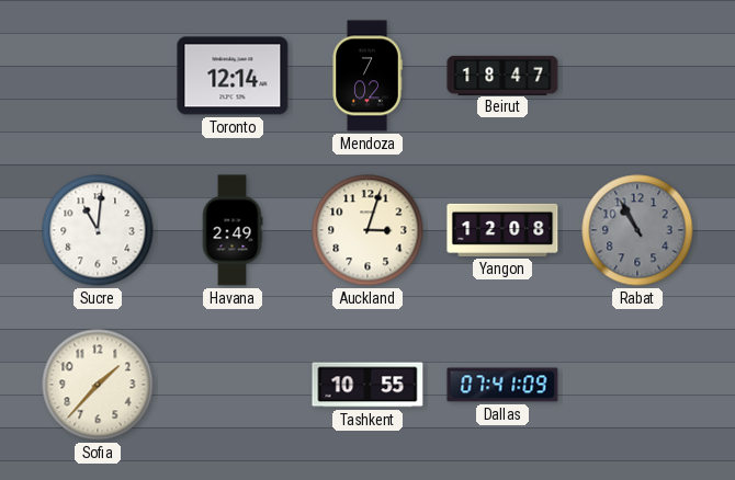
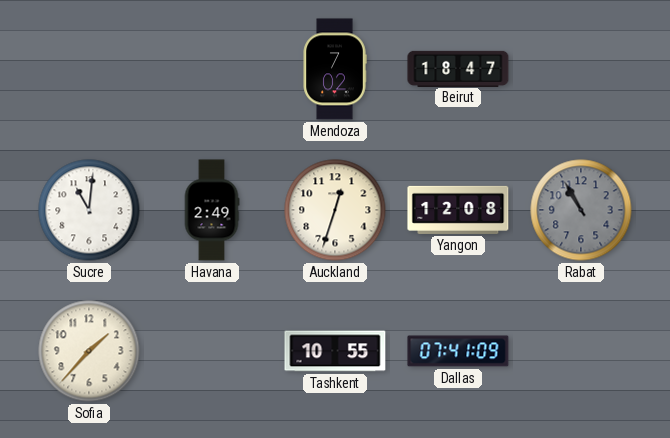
Toronto: 12:14 -> none (233, 76)
Auckland: 3:03 -> 12:33 (335, 210)
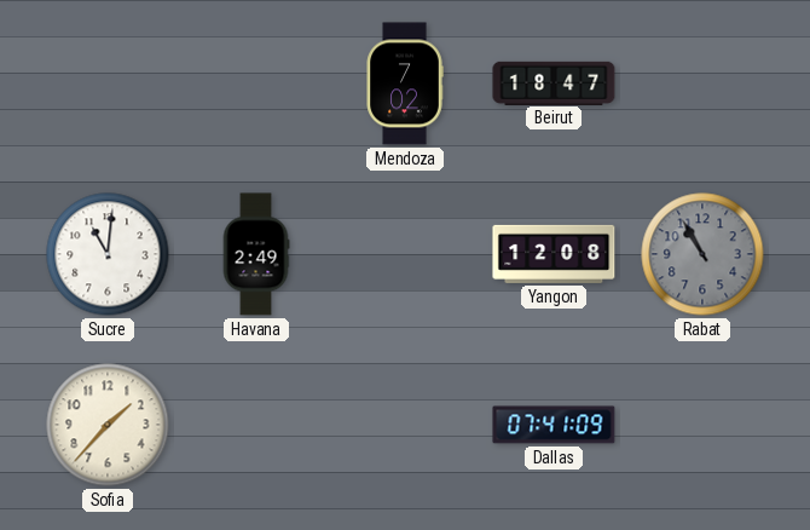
Auckland: 12:33 -> none (335, 210)
Tashkent: 10:55 -> none (335, 351)
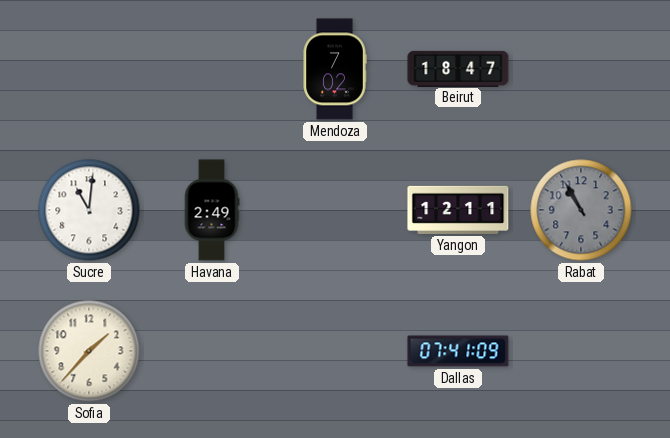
Yangon: 12:08 -> 12:11 (458, 210)
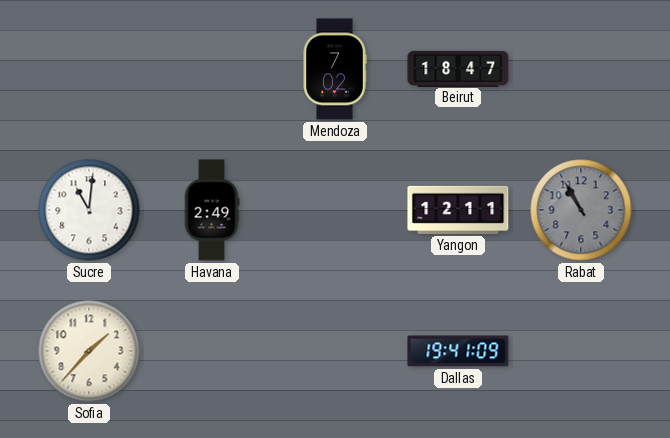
Dallas: 07:41 -> 19:41 (458, 351)
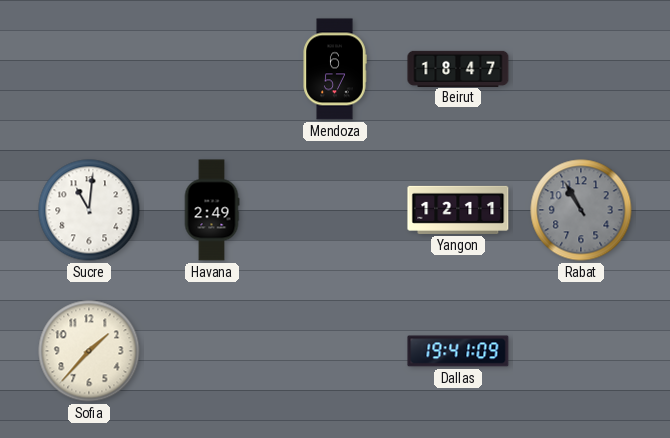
Mendoza: 7:02 -> 6:57 (335, 69)
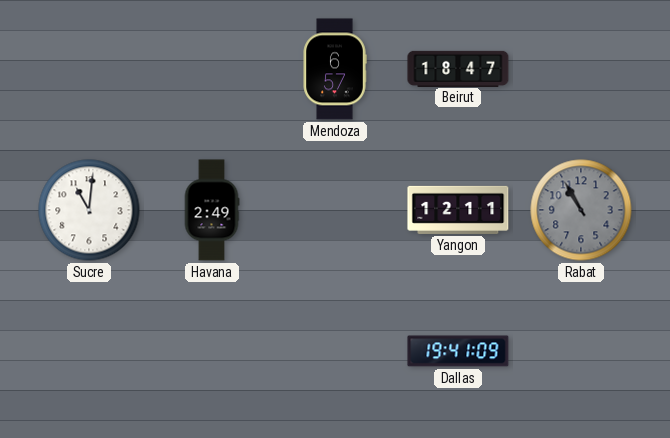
Sofia: 1:37 -> none (89, 351)
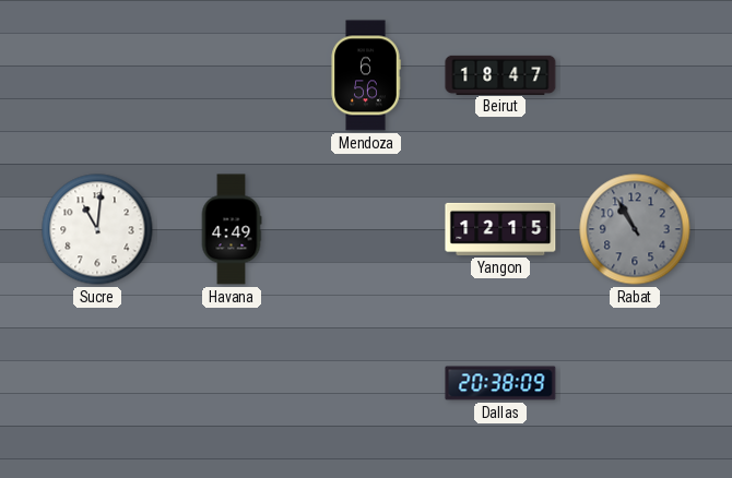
Mendoza: 6:57 -> 6:56 (366, 75)
Havana: 2:49 -> 4:49 (232, 229)
Yangon: 12:11 -> 12:15 (500, 229)
Dallas: 19:41 -> 20:38 (500, 383)
